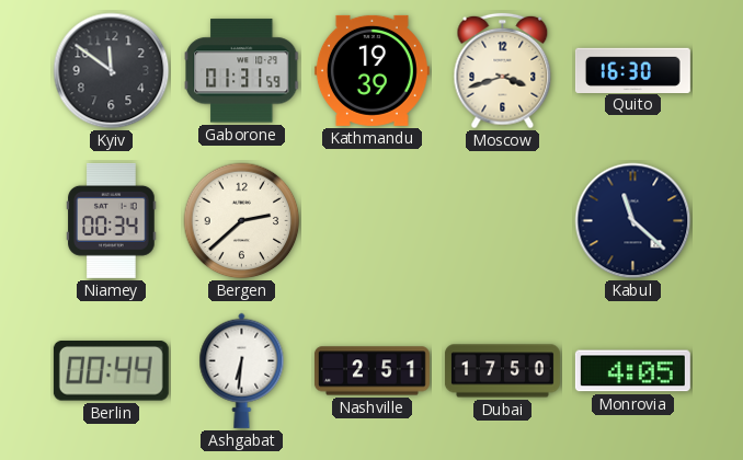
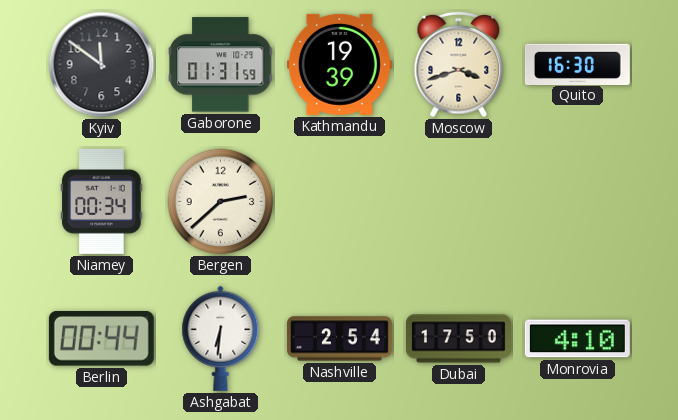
Kabul: 11:22 -> none (633, 221)
Nashville: 2:51 -> 2:54 (339, 339)
Monrovia: 4:05 -> 4:10 (577, 339)
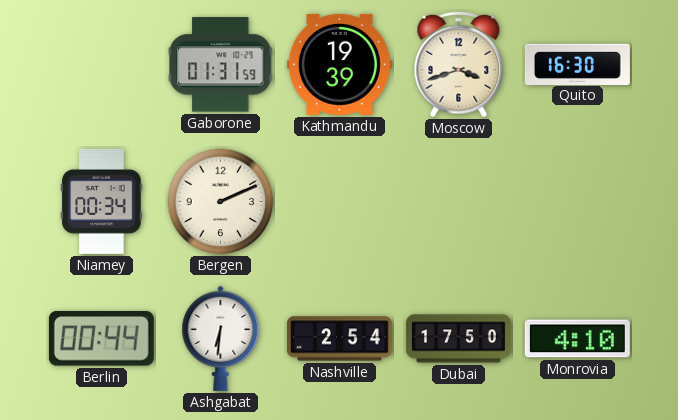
Kyiv: 11:51 -> none (102, 65)
Bergen: 2:38 -> 2:11 (221, 202)
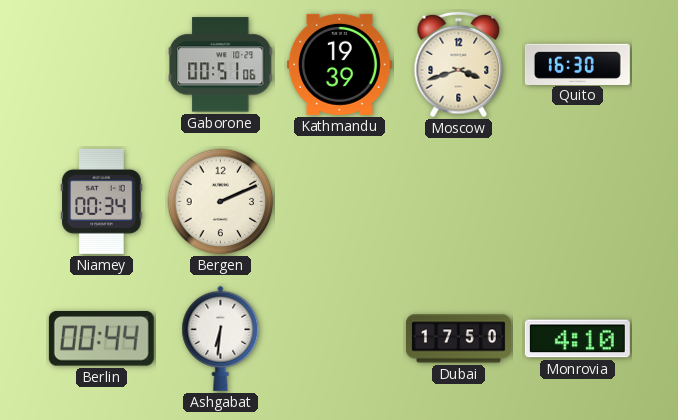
Gaborone: 01:31 -> 00:51 (220, 65)
Nashville: 2:54 -> none (339, 339)
